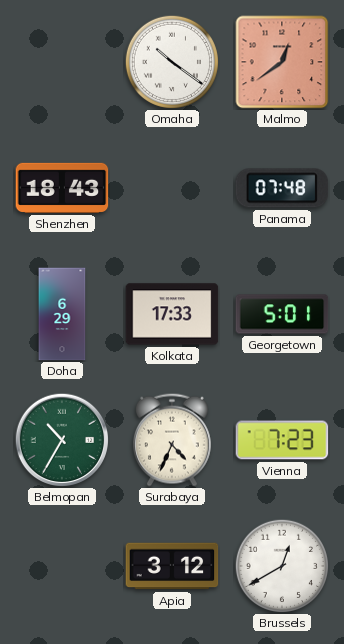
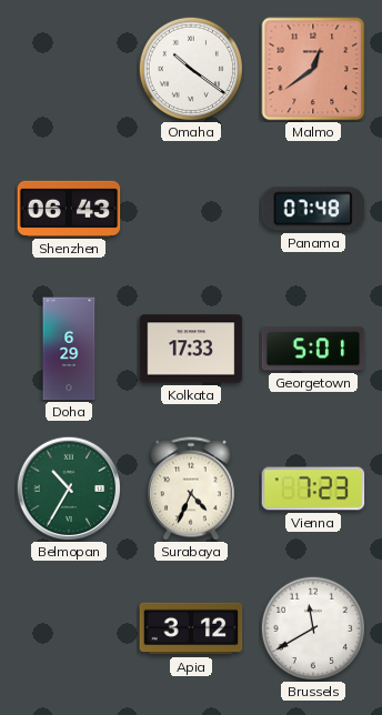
Shenzhen: 18:43 -> 06:43 (69, 209)
Brussels: 12:40 -> 11:40 (313, 628)
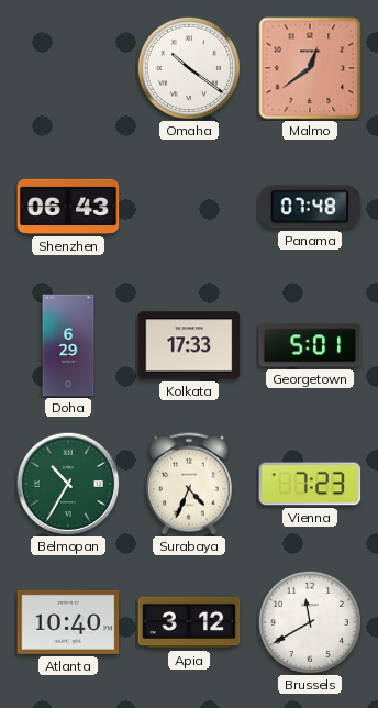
Atlanta: none -> 10:40 (68, 622)
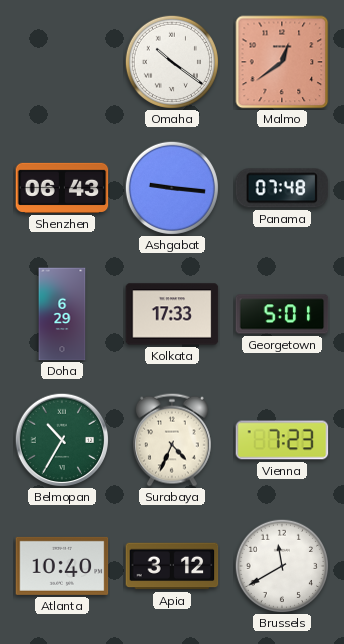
Ashgabat: none -> 9:16 (172, 188)
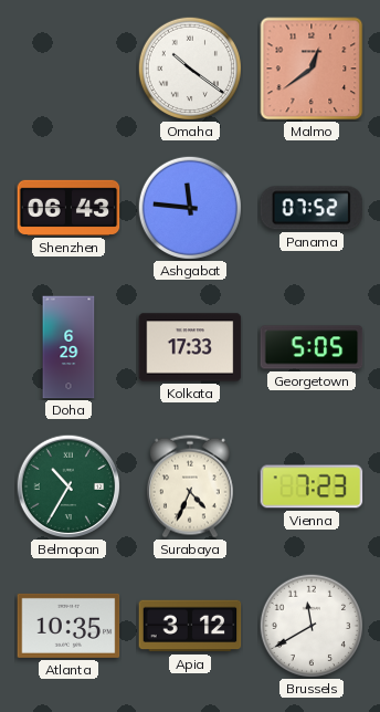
Ashgabat: 9:16 -> 11:46 (190, 208)
Panama: 07:48 -> 07:52 (312, 208)
Georgetown: 5:01 -> 5:05 (312, 347)
Atlanta: 10:40 -> 10:35 (68, 626)
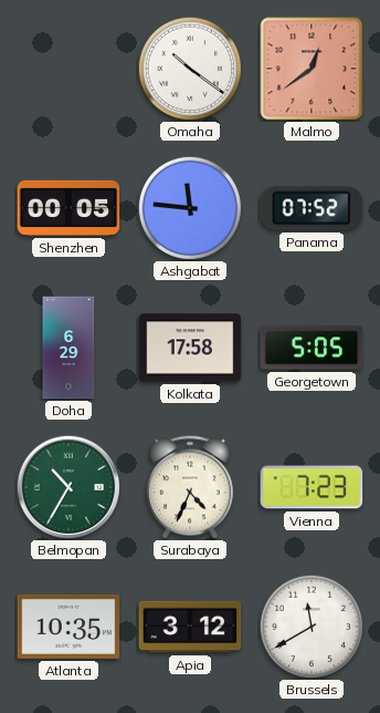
Shenzhen: 06:43 -> 00:05 (68, 208)
Kolkata: 17:33 -> 17:58 (190, 348)
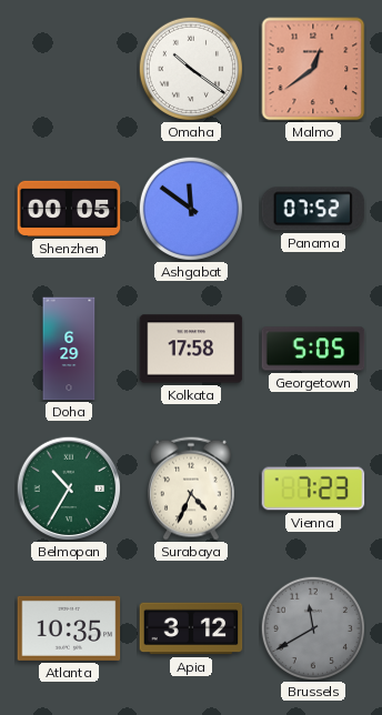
Ashgabat: 11:46 -> 11:51 (191, 209)
Brussels dial: white -> grey (313, 628)
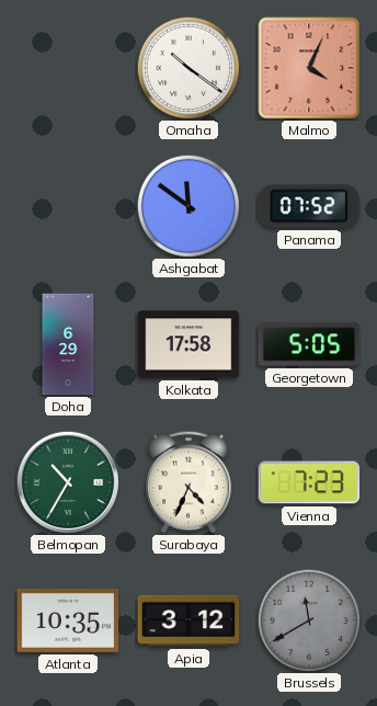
Malmo: 12:39 -> 4:04 (309, 68)
Shenzhen: 00:05 -> none (69, 209)
